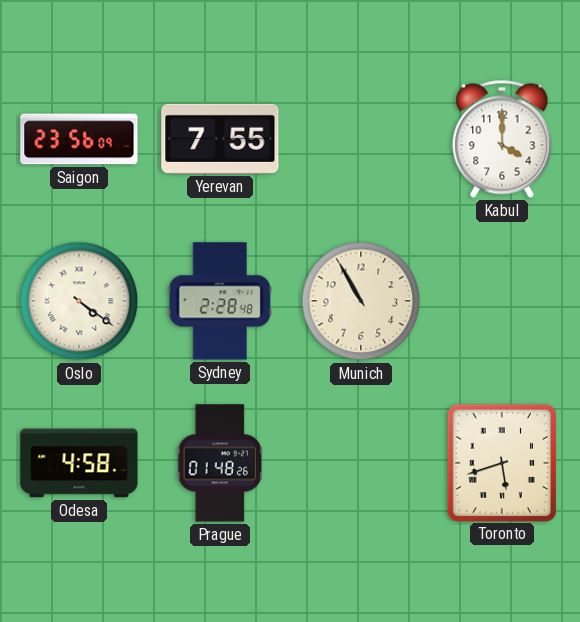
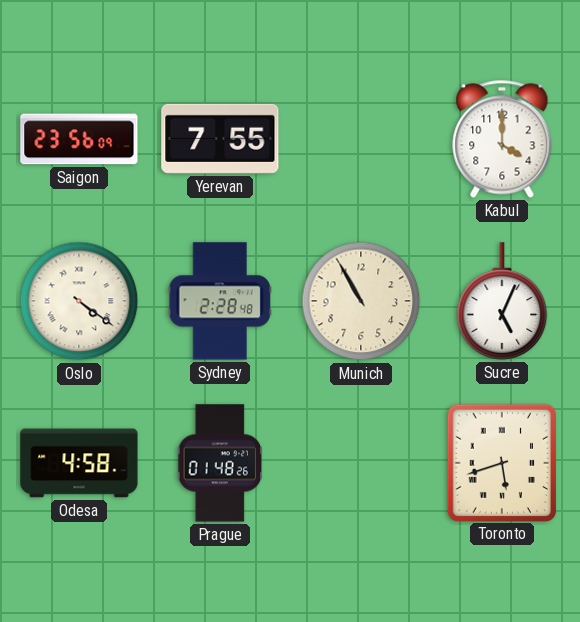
Sucre: none -> 5:04 (502, 301)
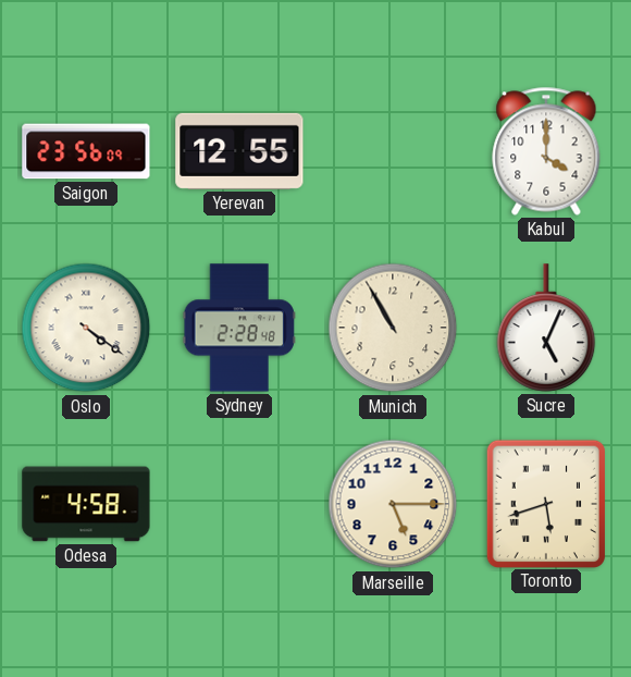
Yerevan: 7:55 -> 12:55 (239, 151)
Prague: 01:48 -> none (220, 463)
Marseille: none -> 5:15 (393, 504)
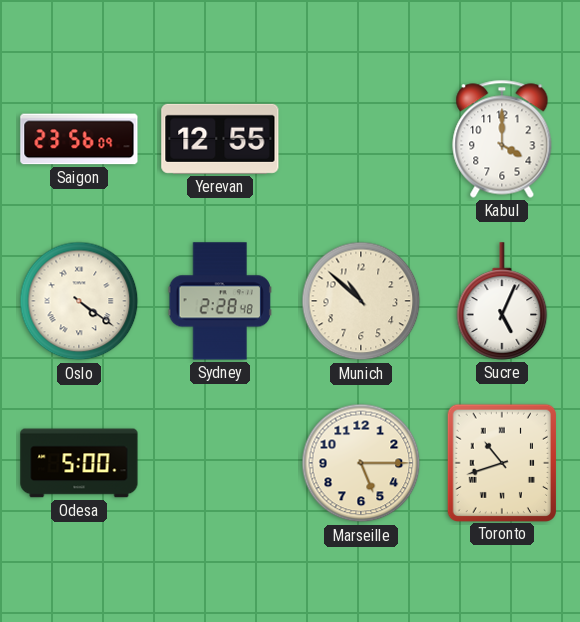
Munich: 10:55 -> 10:52 (361, 301)
Odesa: 4:58 -> 5:00 (79, 463)
Toronto: 5:42 -> 10:42 (501, 462)
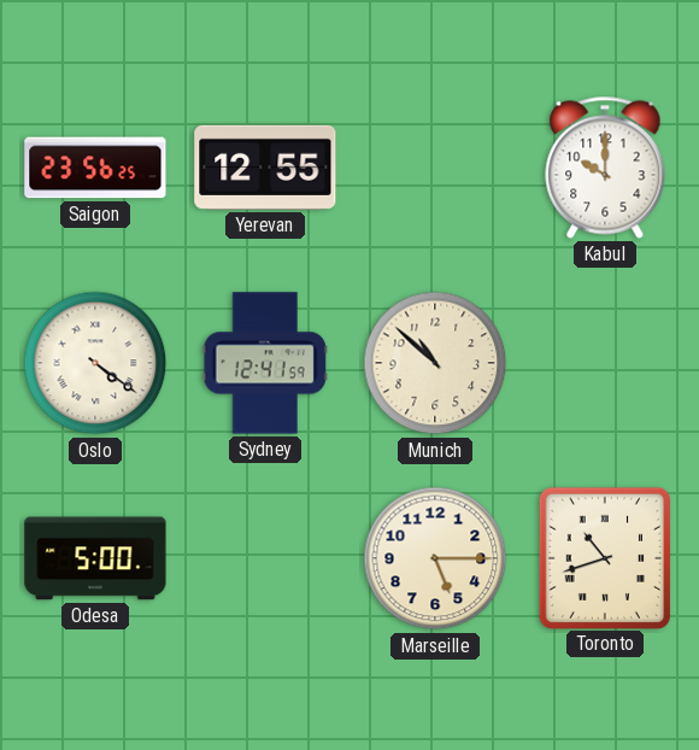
Saigon: 23:56:09 -> 23:56:25 (95, 168)
Kabul: 4:00 -> 10:00 (605, 168)
Sydney: 2:28 -> 12:41 (265, 363)
Sucre: 5:04 -> none (502, 301)
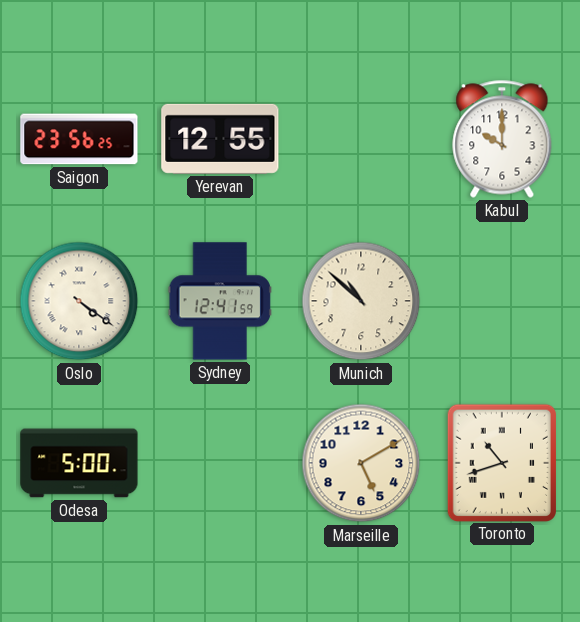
Marseille: 5:15 -> 5:10 (361, 463)
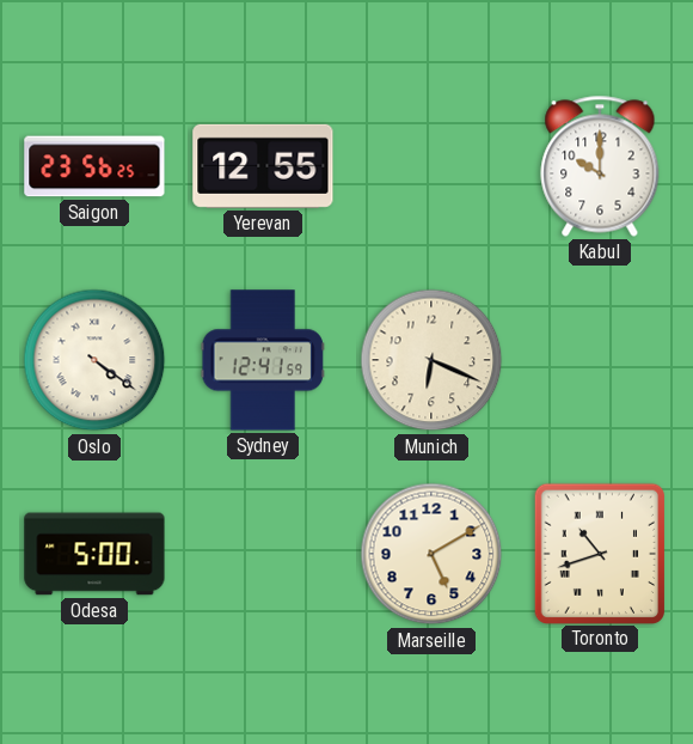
Munich: 10:52 -> 6:19 (431, 360)
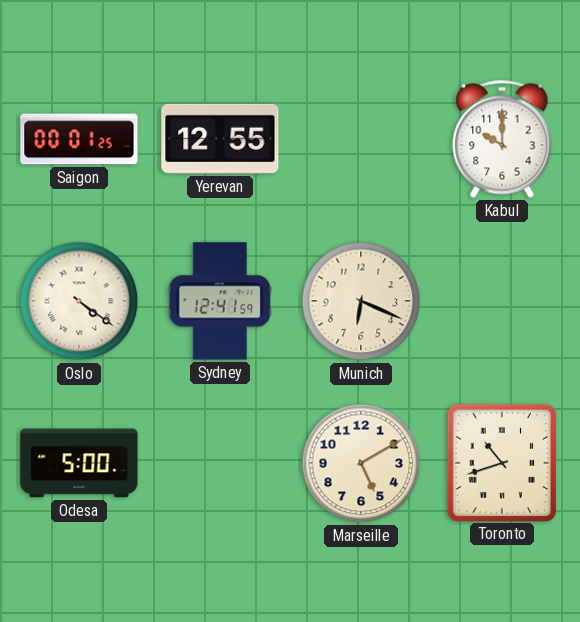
Saigon: 23:56 -> 00:01 (79, 139)
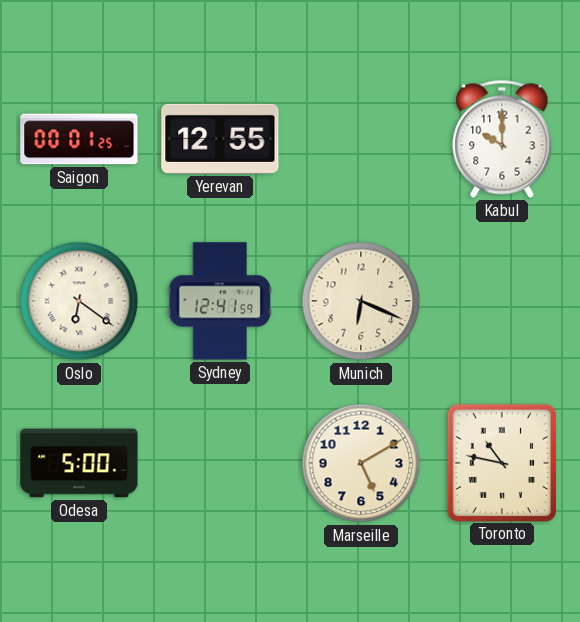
Oslo: 4:21 -> 6:21 (79, 301)
Toronto: 10:42 -> 10:47 (501, 462)
